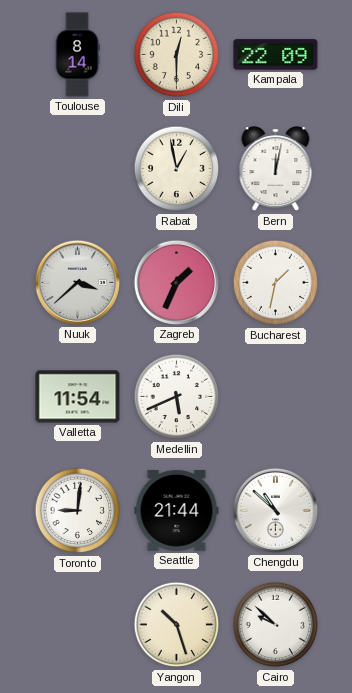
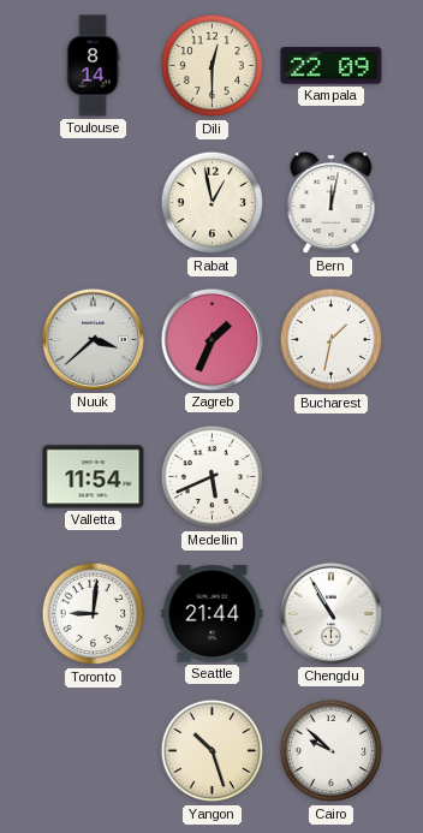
Chengdu: 10:52 -> 10:55 (330, 613)
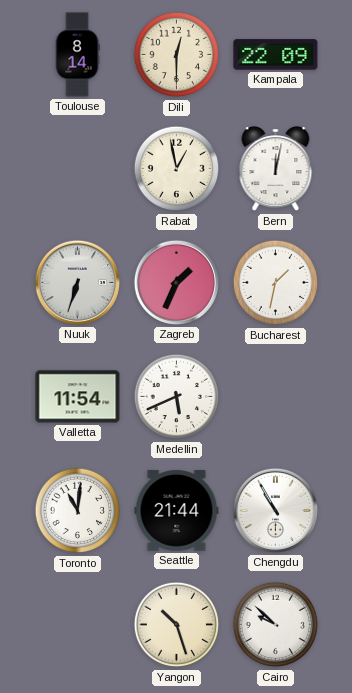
Nuuk: 3:38 -> 6:33 (77, 282)
Toronto: 9:01 -> 11:01 (78, 511)
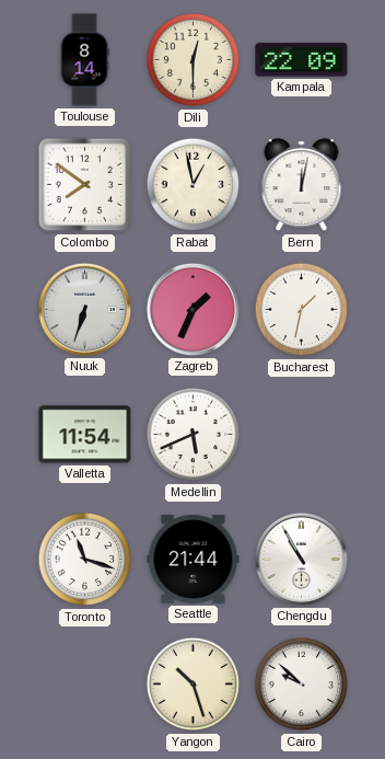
Colombo: none -> 7:51 (85, 185)
Toronto: 11:01 -> 11:18 (85, 560)
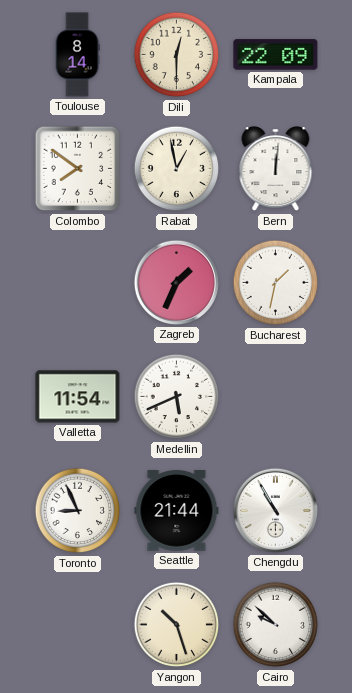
Bern: 12:02 -> 12:01 (276, 169)
Nuuk: 6:33 -> none (84, 309)
Toronto: 11:18 -> 8:56 (78, 511)
